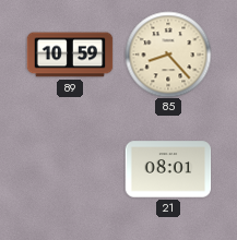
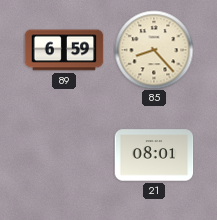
89: 10:59 -> 6:59 (64, 50)
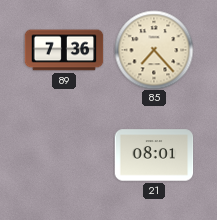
89: 6:59 -> 7:36 (64, 50)
85: 8:23 -> 7:23 (154, 50)
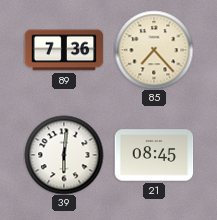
39: none -> 6:01 (64, 155)
21: 08:01 -> 08:45 (154, 155)
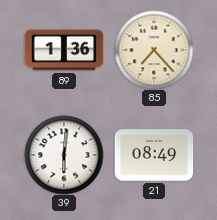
89: 7:36 -> 1:36 (64, 50)
21: 08:45 -> 08:49 (154, 155)
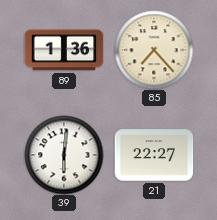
21: 08:49 -> 22:27 (154, 155)
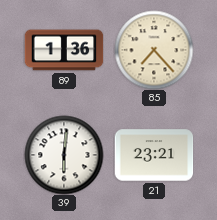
21: 22:27 -> 23:21 (154, 155)
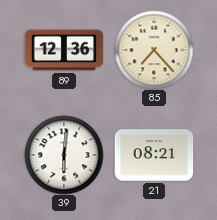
89: 1:36 -> 12:36 (64, 50)
21: 23:21 -> 08:21 (154, 155)
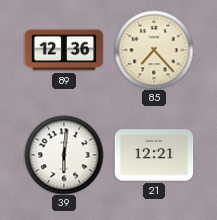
21: 08:21 -> 12:21 (154, 155)
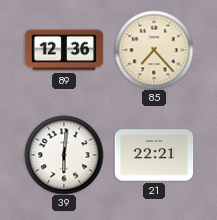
21: 12:21 -> 22:21 (154, 155)
